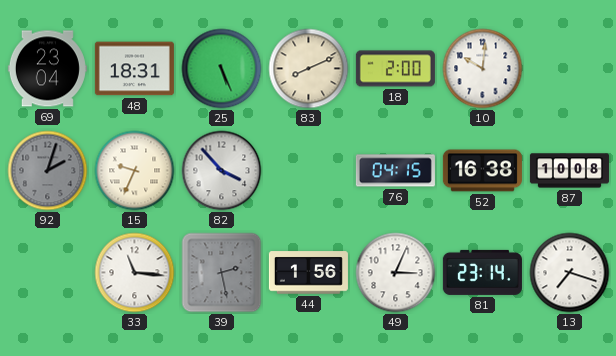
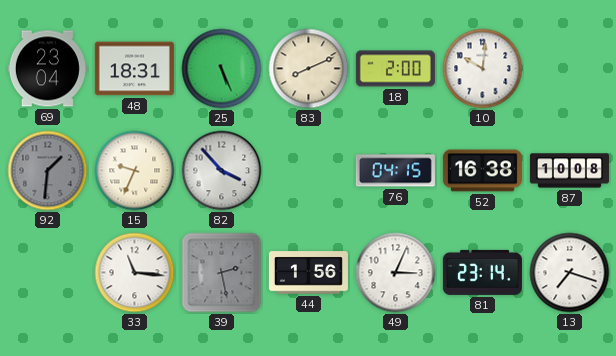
92: 2:03 -> 1:31 (48, 171)
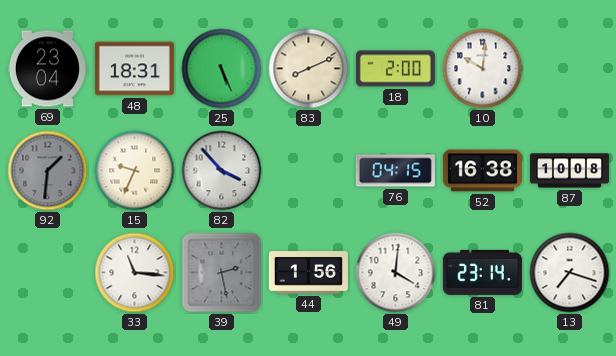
49: 3:04 -> 4:01 (396, 273)
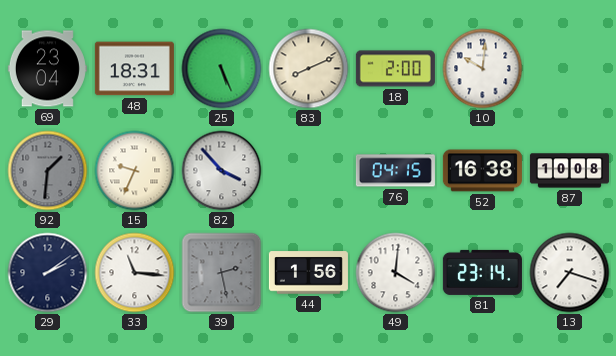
29: none -> 2:09 (48, 273)
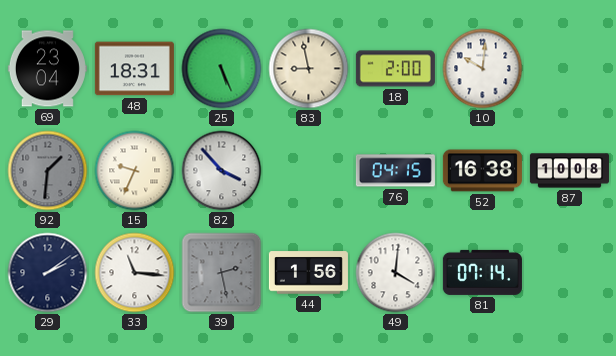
83: 8:11 -> 8:58 (309, 69)
81: 23:14 -> 07:14 (482, 272)
13: 7:18 -> none (570, 273)
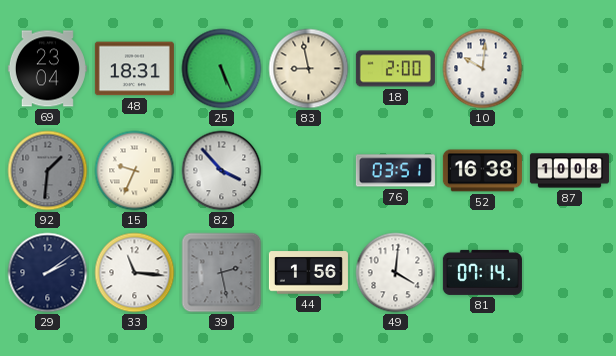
76: 04:15 -> 03:51 (395, 171)
